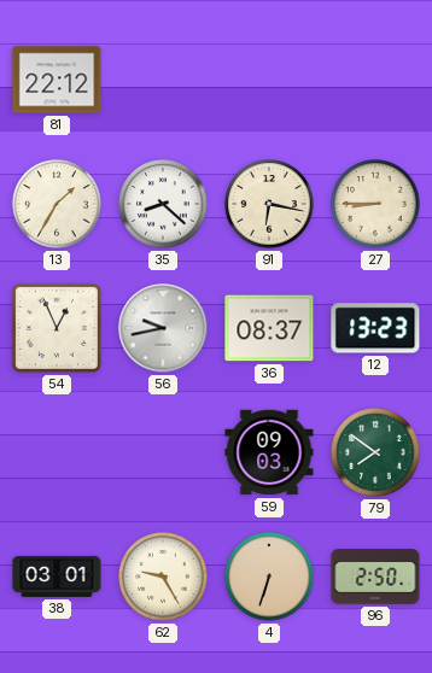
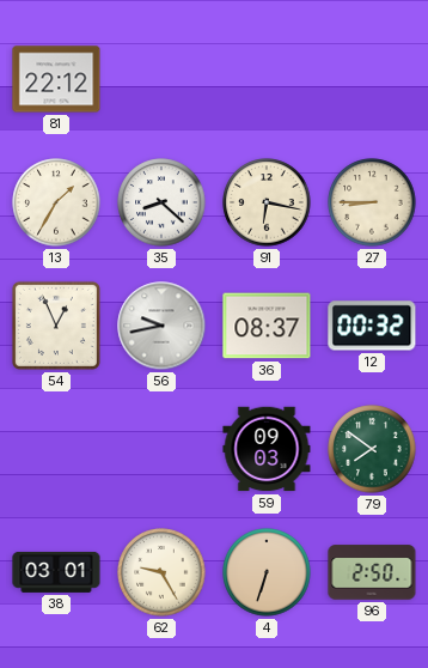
12: 13:23 -> 00:32 (372, 326)
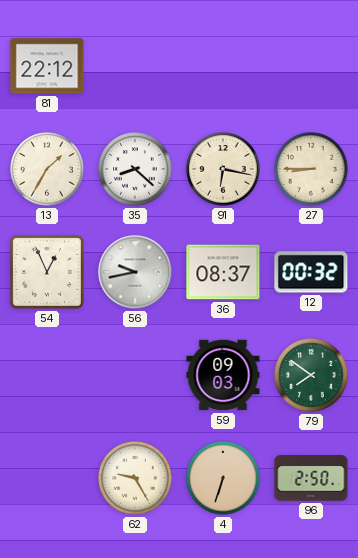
38: 03:01 -> none (56, 572)
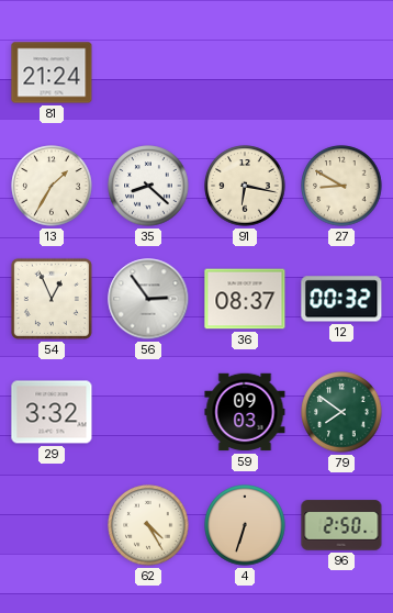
81: 22:12 -> 21:24 (52, 73)
27: 8:45 -> 8:50 (341, 186)
56: 9:43 -> 2:54 (148, 299)
29: none -> 3:32 (52, 412)
62: 9:25 -> 4:25 (148, 525)
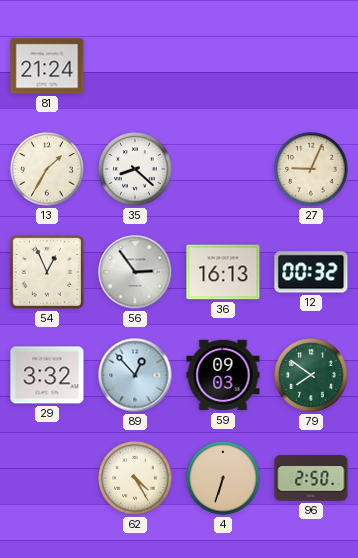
91: 6:17 -> none (245, 186)
27: 8:50 -> 9:04 (311, 169)
36: 08:37 -> 16:13 (223, 272)
89: none -> 12:53 (135, 375)
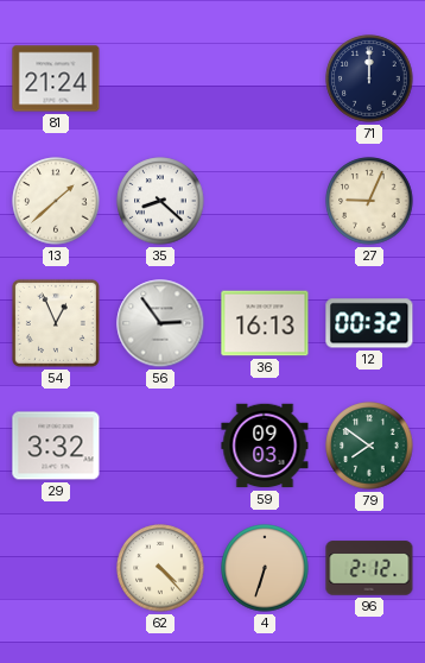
71: none -> 12:00 (369, 78)
13: 1:35 -> 1:38 (56, 201)
89: 12:53 -> none (135, 375)
62: 4:25 -> 4:23 (160, 568)
96: 2:50 -> 2:12 (369, 568)
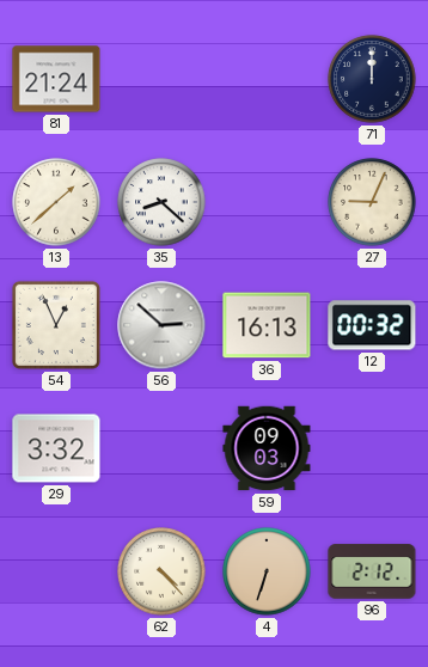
56: 2:54 -> 2:52 (161, 325)
79: 7:51 -> none (369, 446)
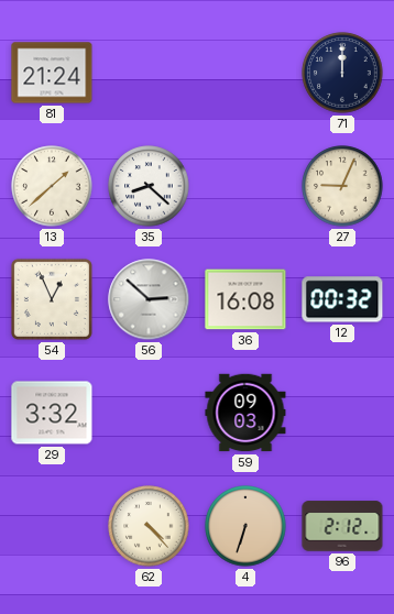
36: 16:13 -> 16:08 (245, 299)
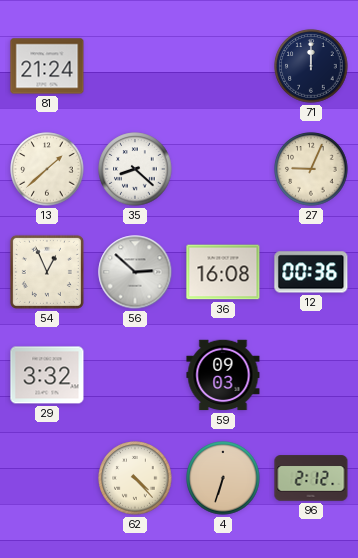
12: 00:32 -> 00:36 (311, 272)
